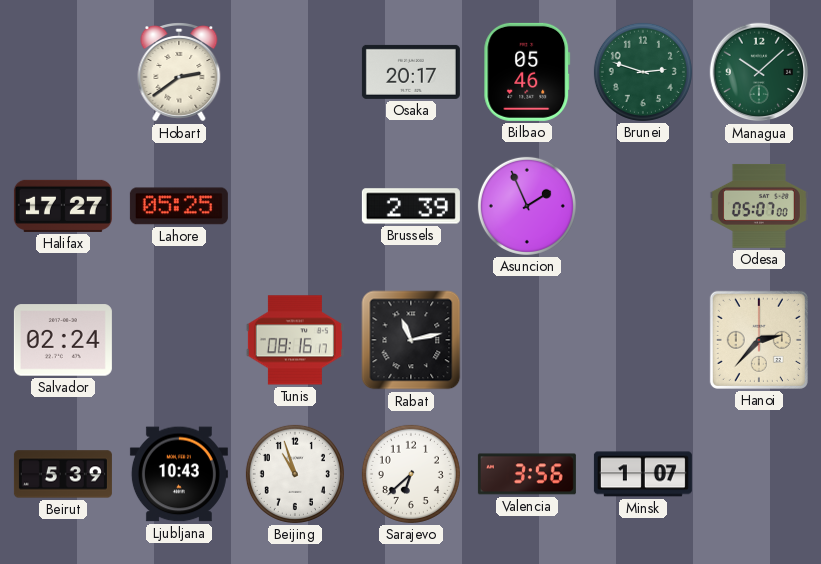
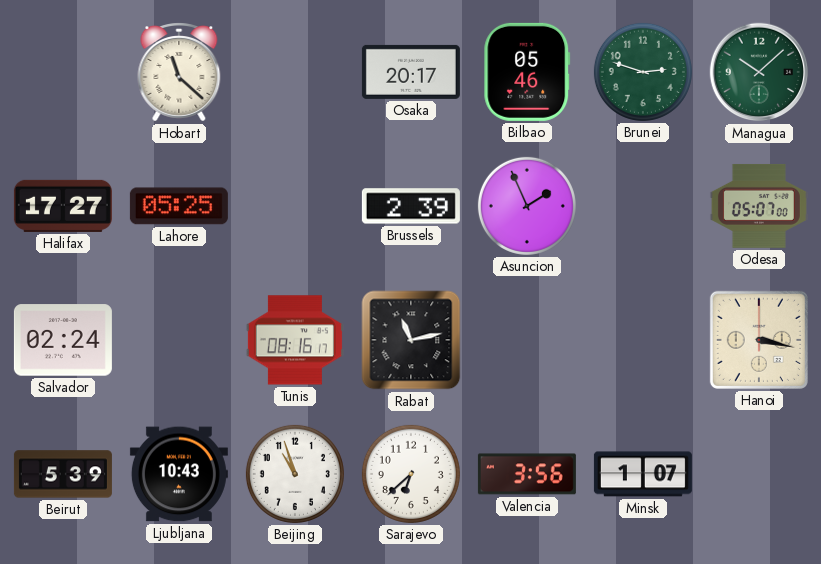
Hobart: 2:39 -> 11:22 (179, 72)
Hanoi: 2:37 -> 3:17 (759, 340)
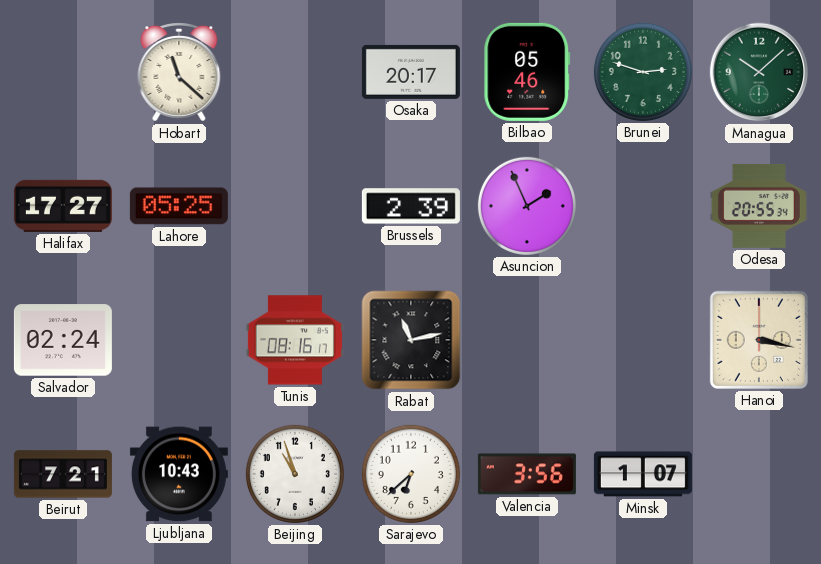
Odesa: 05:07 -> 20:55 (759, 206)
Beirut: 5:39 -> 7:21 (63, 474)
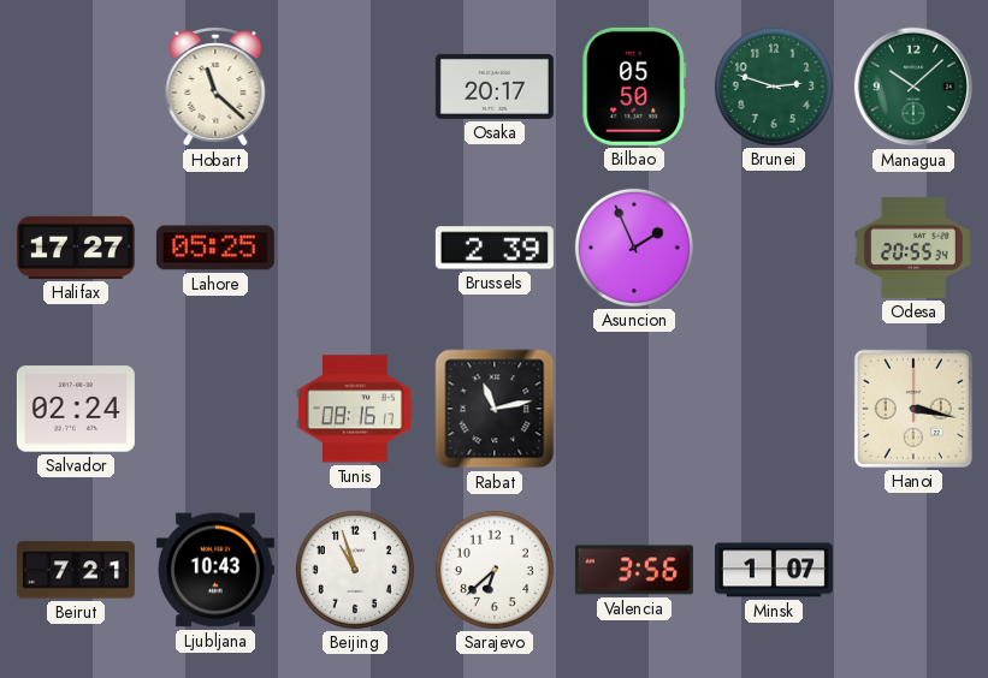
Bilbao: 05:46 -> 05:50 (634, 87)
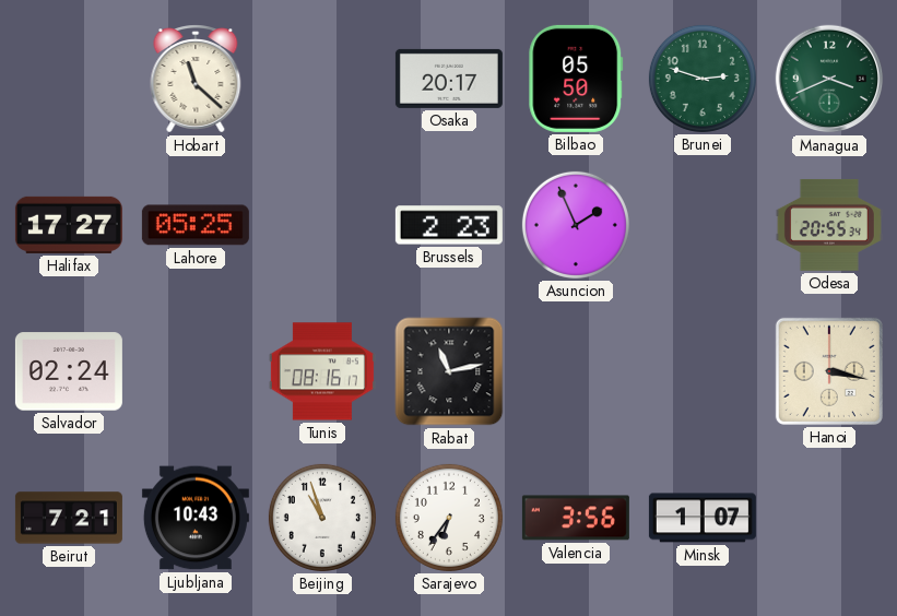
Managua: 10:08 -> 3:41 (829, 79)
Brussels: 2:39 -> 2:23 (449, 225)
Sarajevo: 6:38 -> 6:36 (449, 518)
